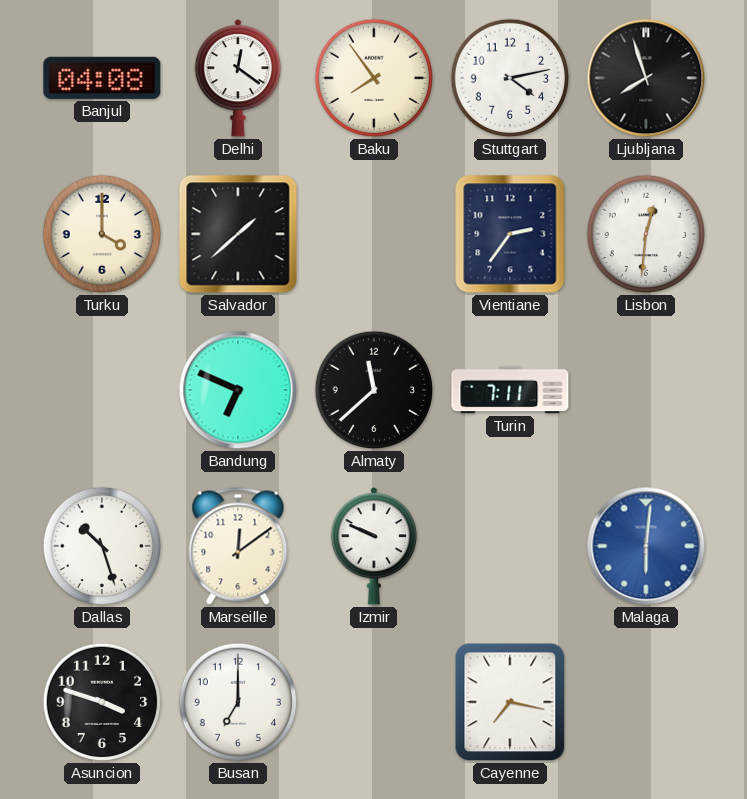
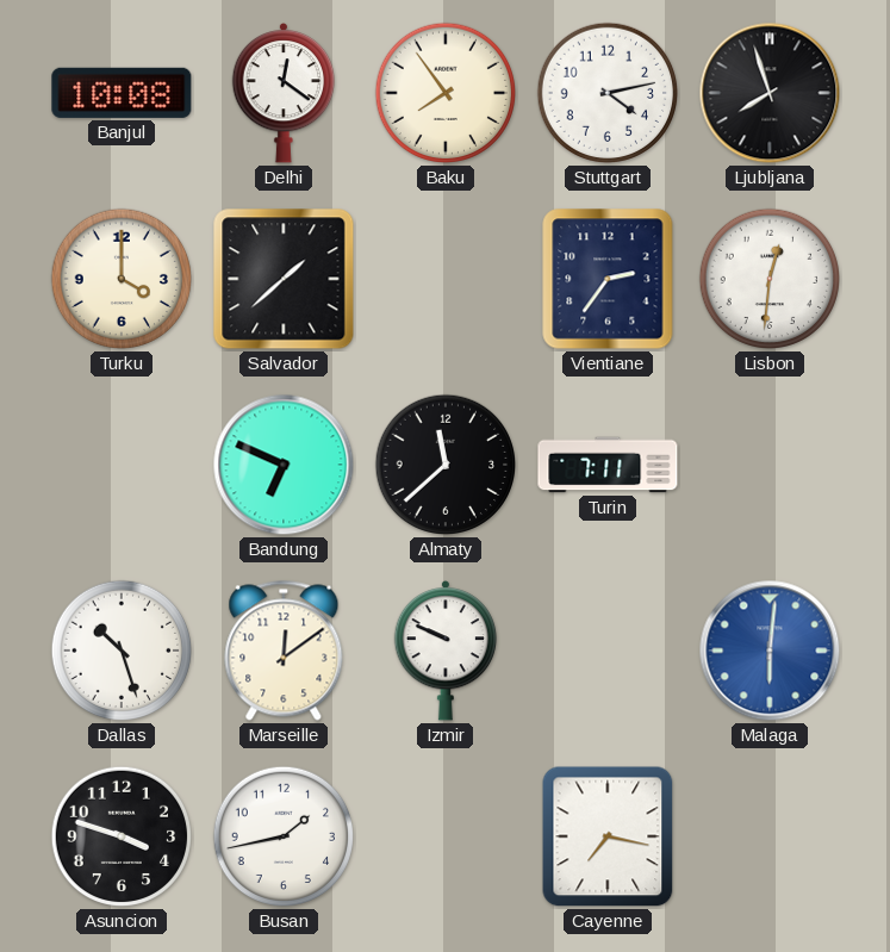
Banjul: 04:08 -> 10:08 (122, 93)
Busan: 7:00 -> 1:43 (284, 836)
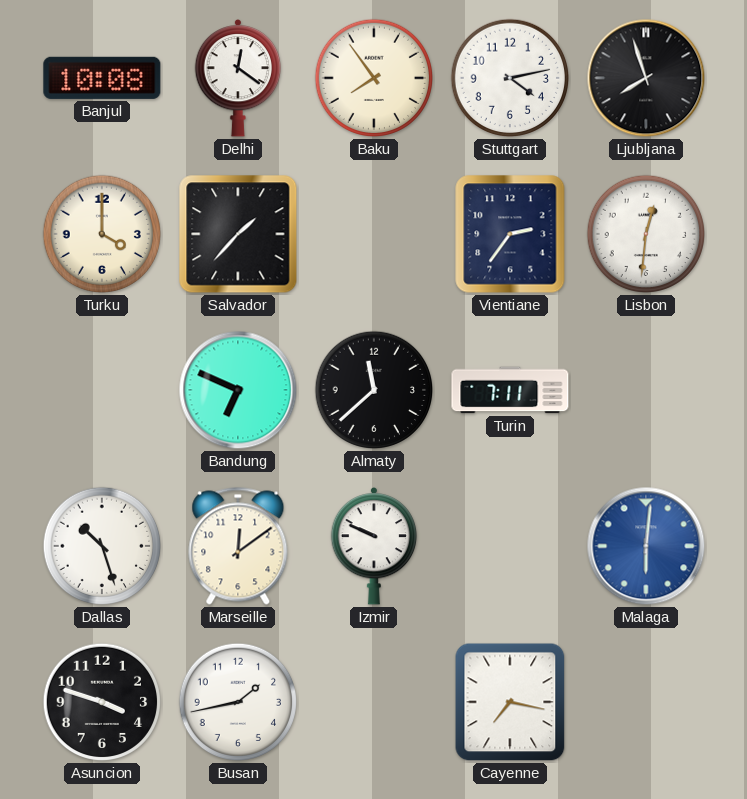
Salvador: 1:38 -> 1:37 (238, 234)
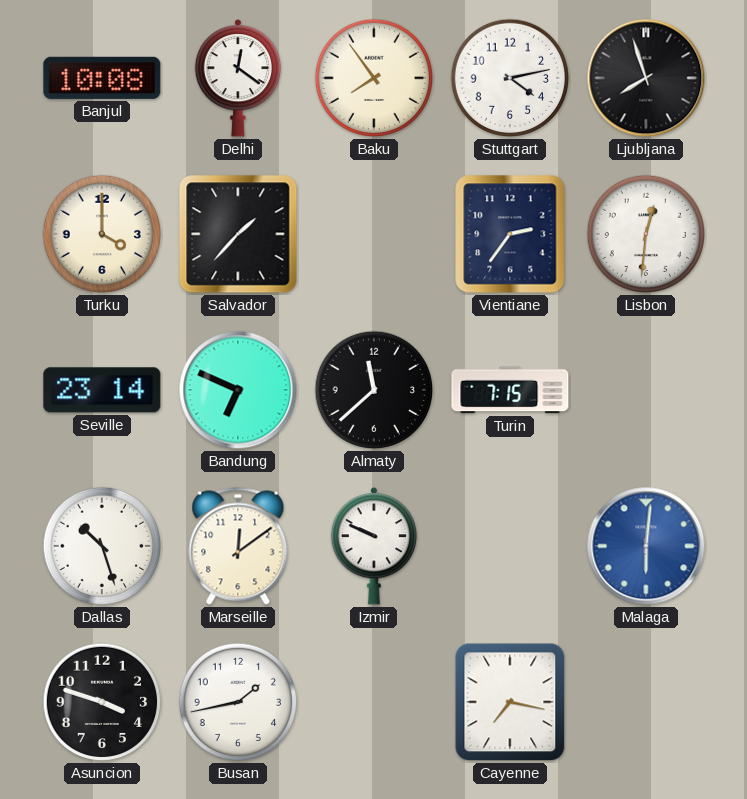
Seville: none -> 23:14 (102, 390)
Turin: 7:11 -> 7:15 (510, 390)
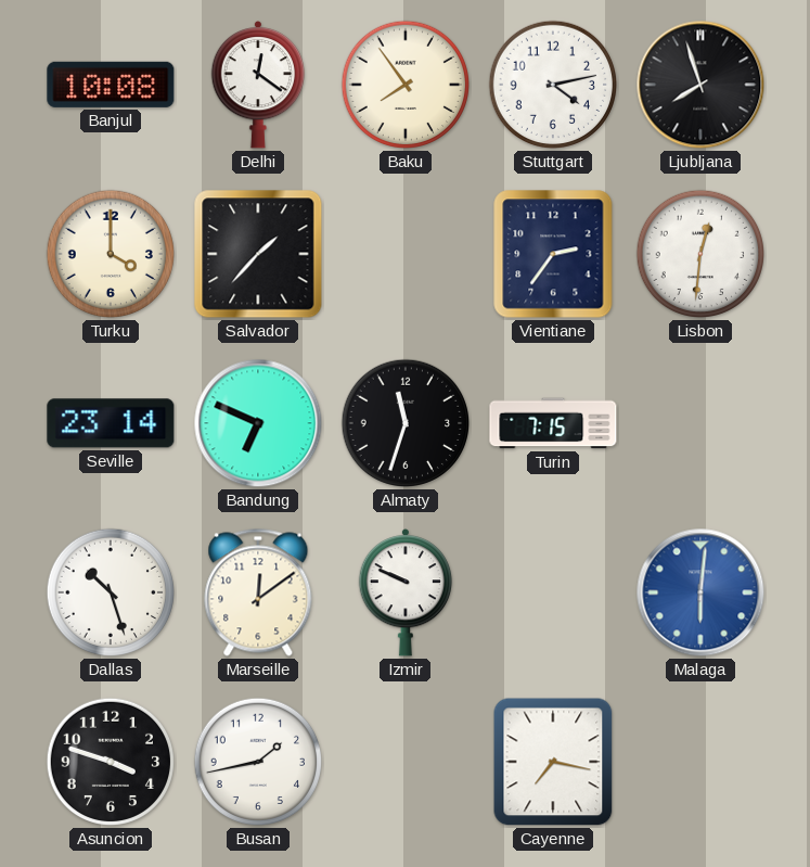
Almaty: 11:38 -> 11:33 (406, 423)
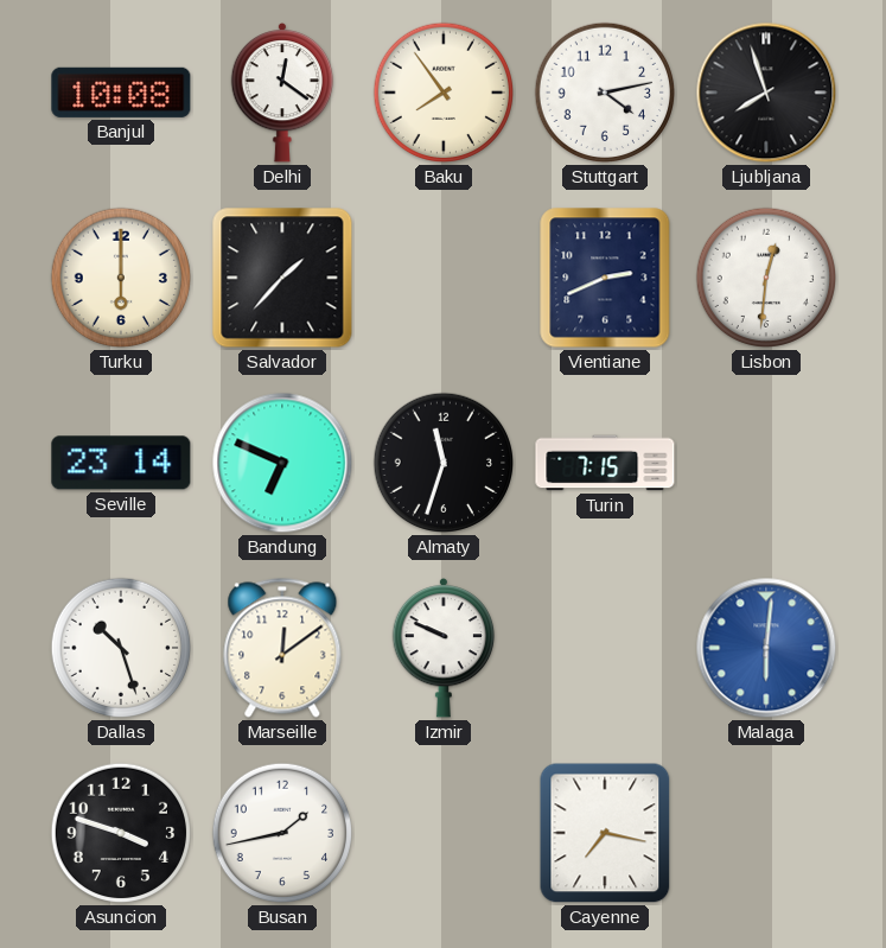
Turku: 4:00 -> 6:00 (121, 278)
Vientiane: 2:36 -> 2:41 (605, 278)
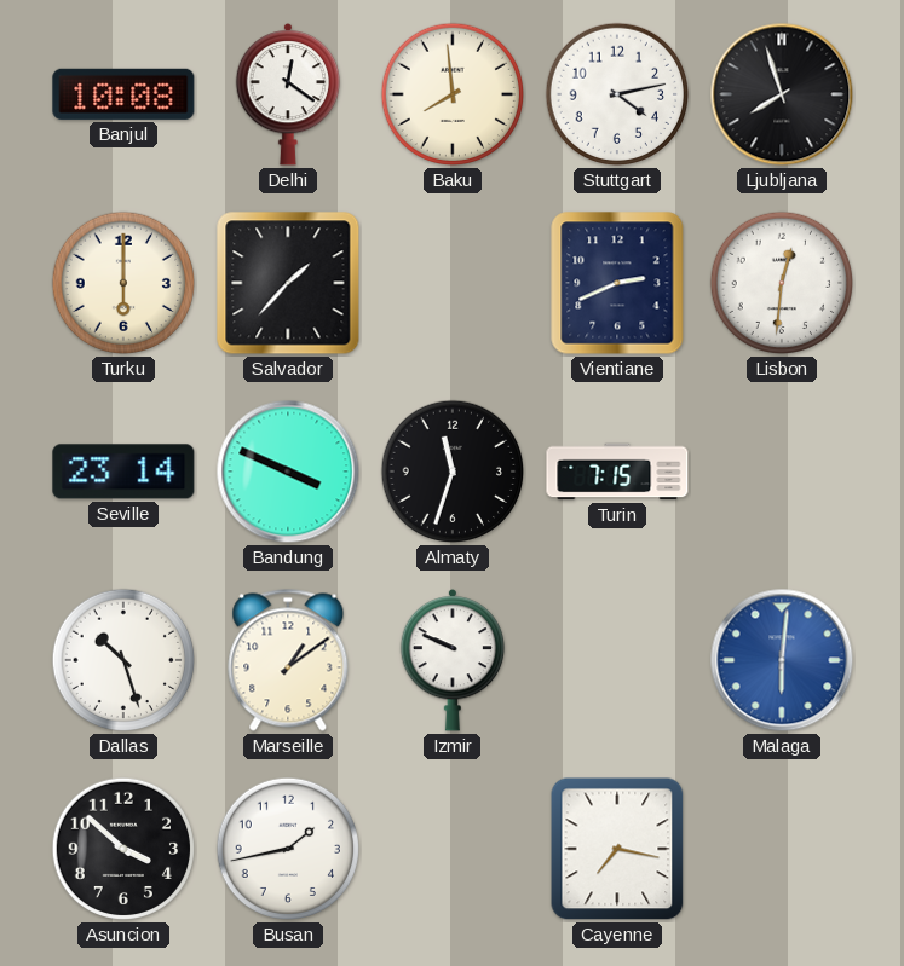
Baku: 7:54 -> 7:59 (453, 94)
Bandung: 6:49 -> 3:49 (288, 472)
Marseille: 12:09 -> 1:09 (288, 660)
Asuncion: 3:48 -> 3:52 (123, 849)
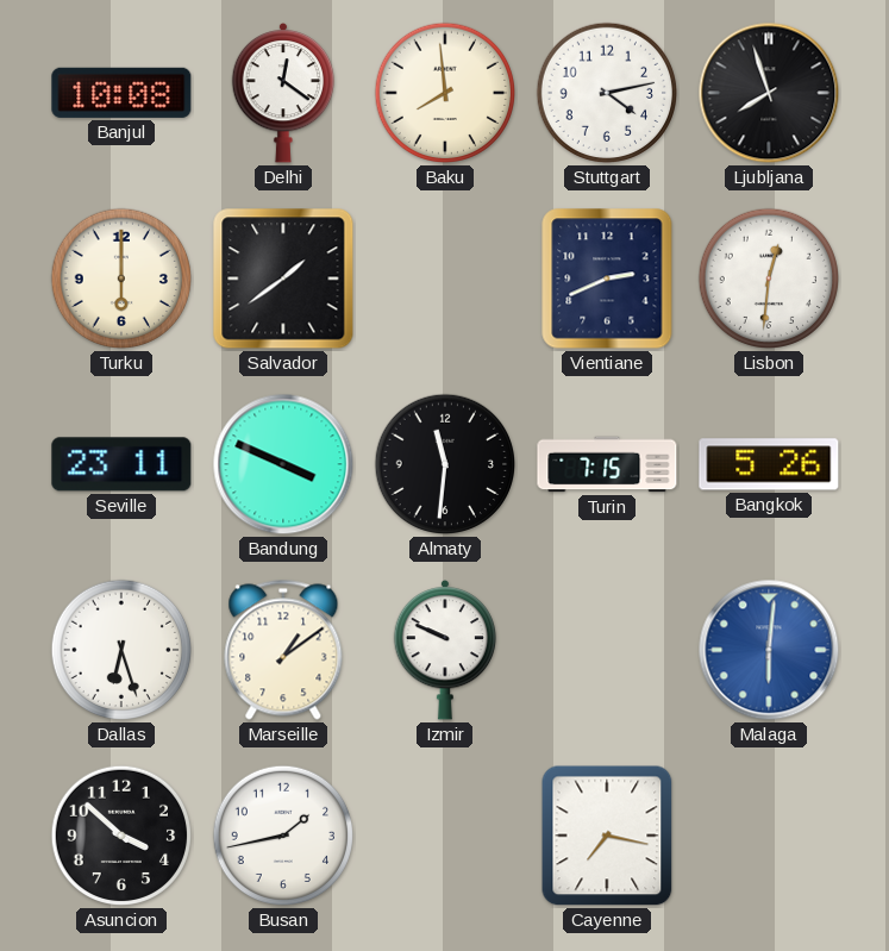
Salvador: 1:37 -> 1:39 (283, 279)
Seville: 23:14 -> 23:11 (121, 464)
Almaty: 11:33 -> 11:31 (445, 464)
Bangkok: none -> 5:26 (769, 464)
Dallas: 10:27 -> 6:27 (121, 650)
